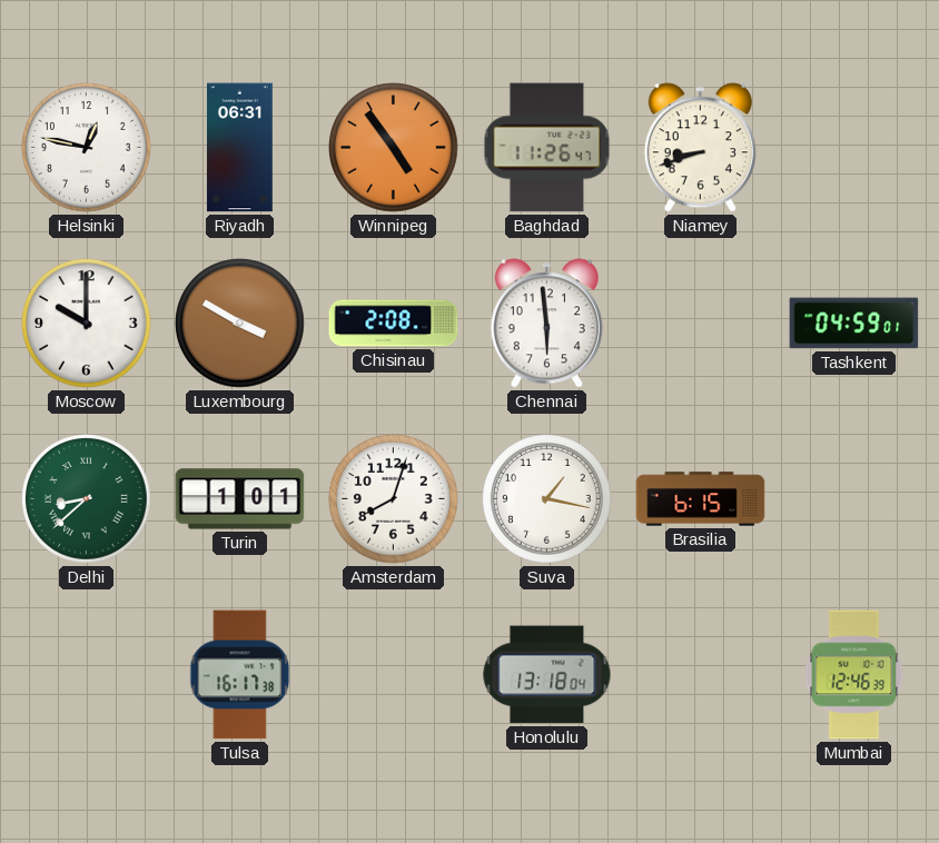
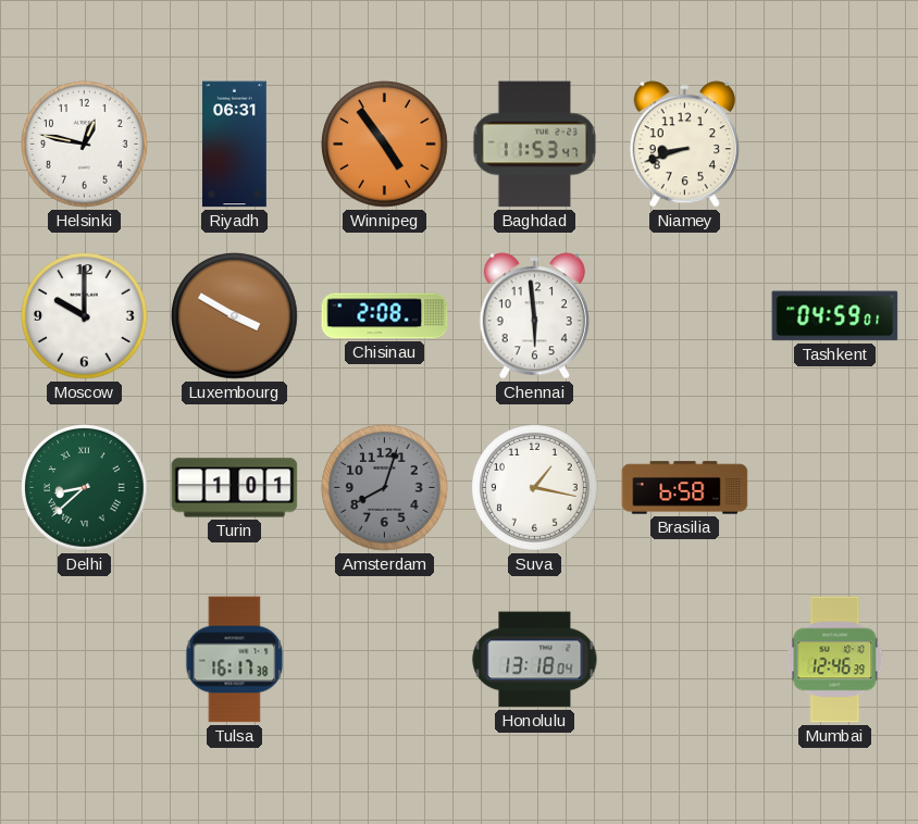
Baghdad: 11:26 -> 11:53 (535, 145)
Amsterdam dial: white -> grey (385, 488)
Brasilia: 6:15 -> 6:58 (685, 488)
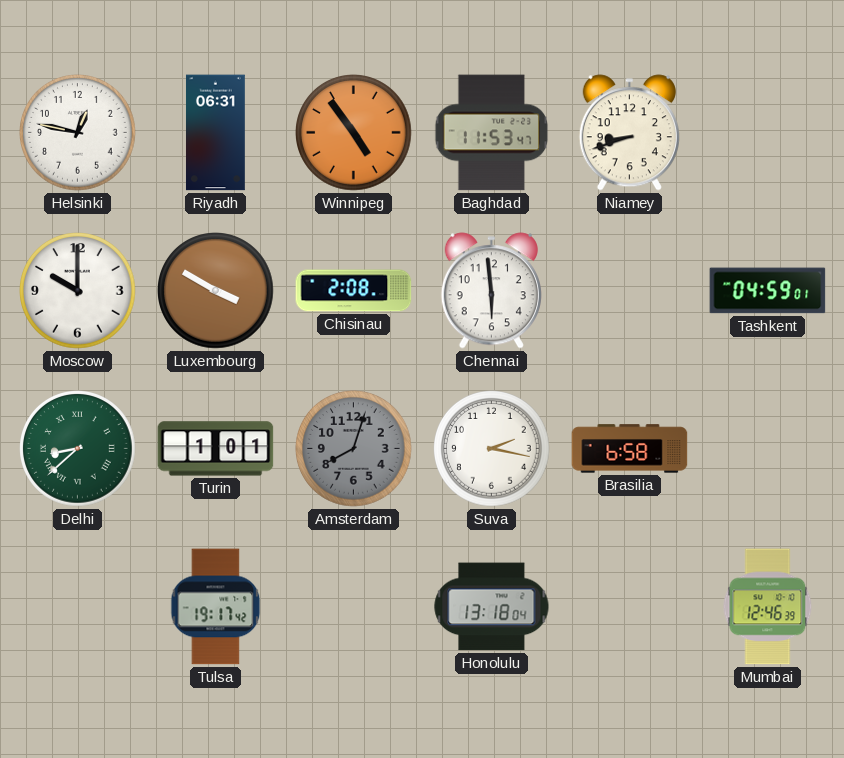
Suva: 1:17 -> 2:17 (492, 449)
Tulsa: 16:17 -> 19:17 (216, 607)
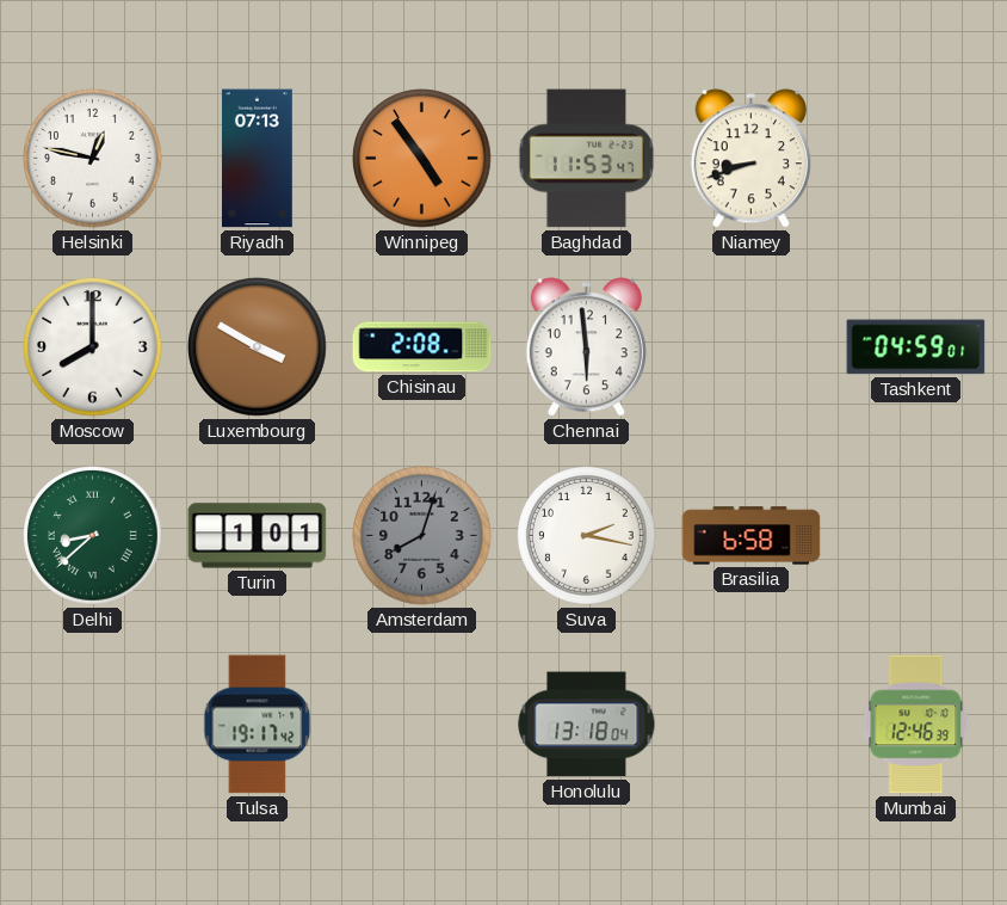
Riyadh: 06:31 -> 07:13 (257, 159)
Moscow: 10:00 -> 8:00 (93, 347)
